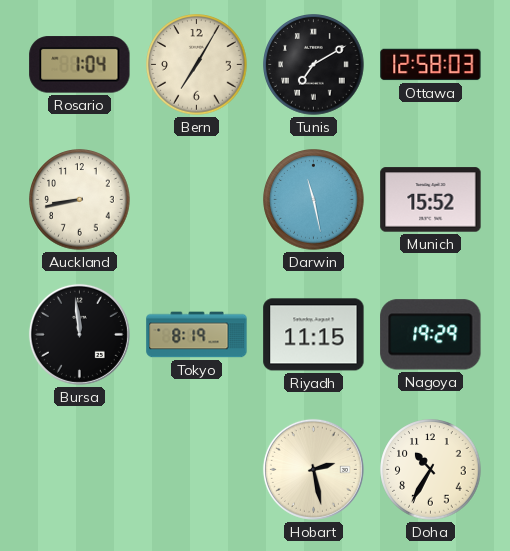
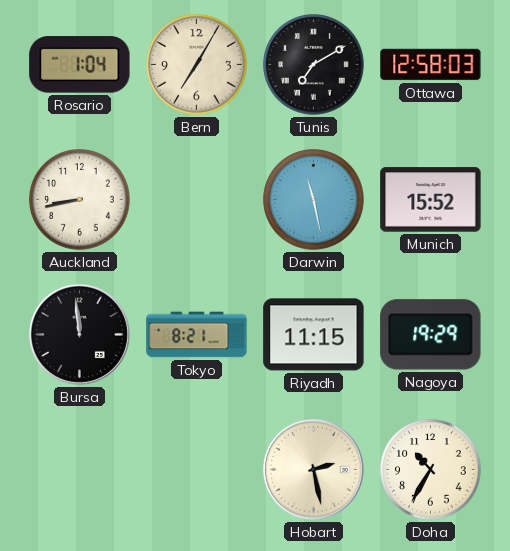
Tokyo: 8:19 -> 8:21 (197, 335)
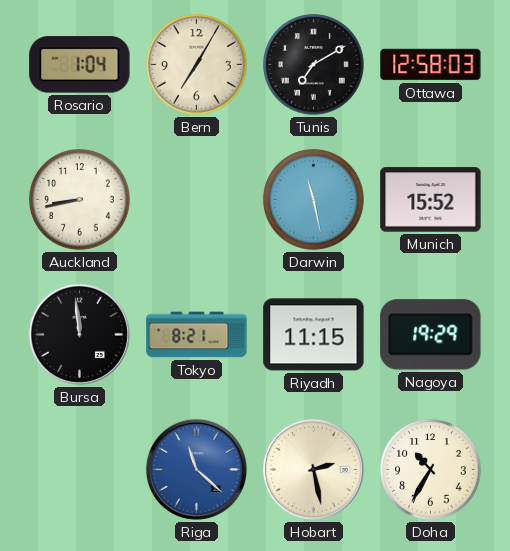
Riga: none -> 11:22 (196, 469)
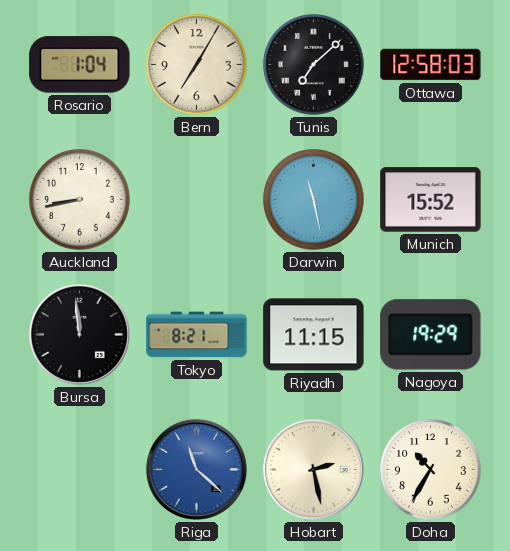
Tunis: 7:10 -> 7:08 (314, 65)
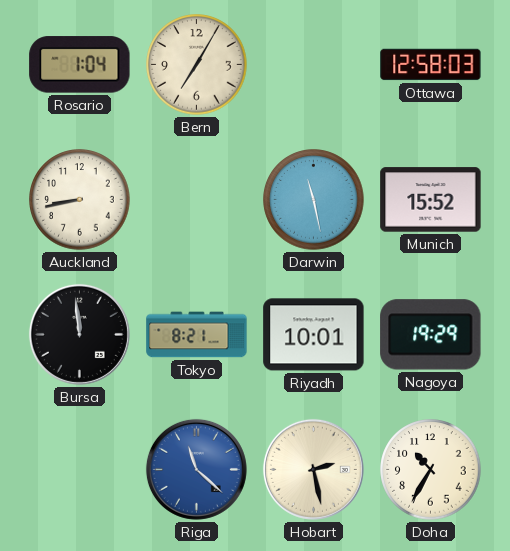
Tunis: 7:08 -> none (314, 65)
Riyadh: 11:15 -> 10:01 (314, 335)
